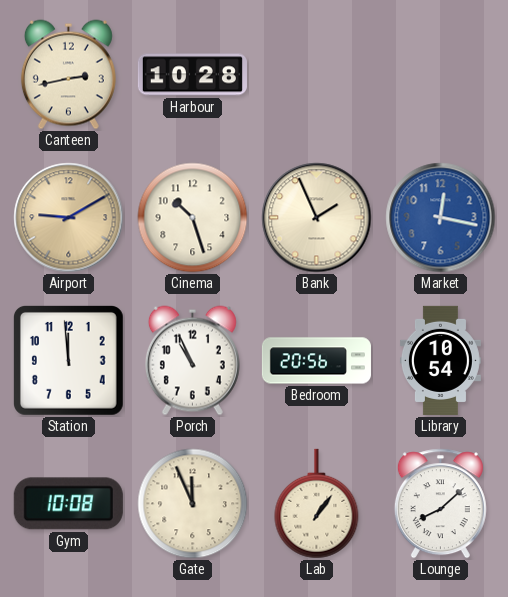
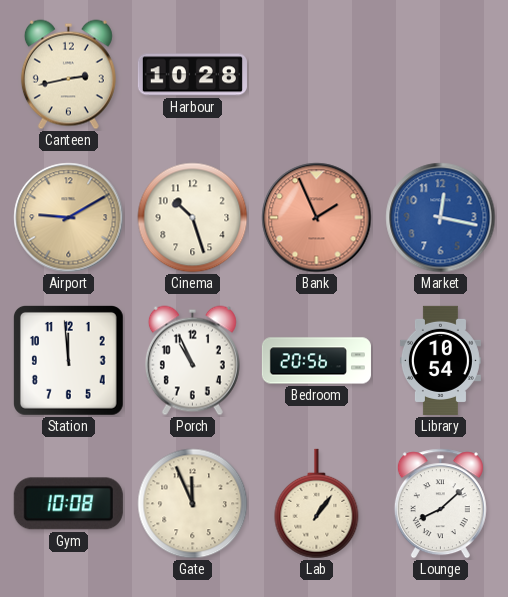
Bank dial: cream -> salmon (317, 218)
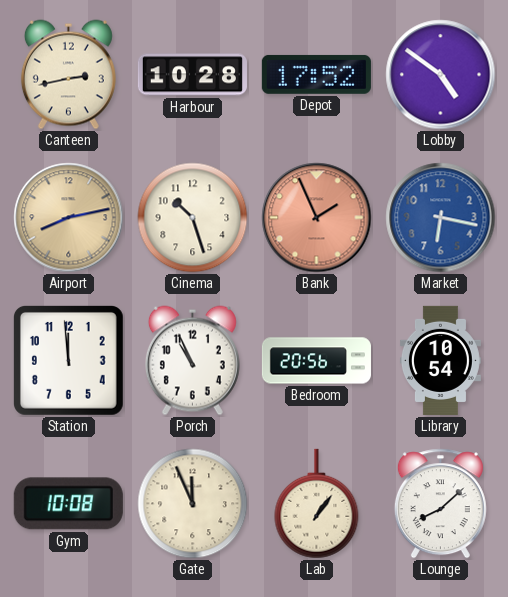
Depot: none -> 17:52 (316, 74)
Lobby: none -> 4:51 (441, 75)
Airport: 9:10 -> 8:13 (69, 218)
Market: 12:17 -> 6:17 (441, 218)
